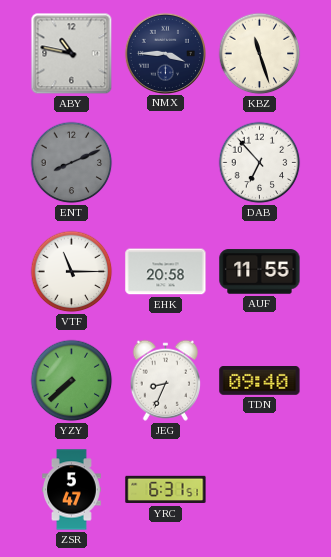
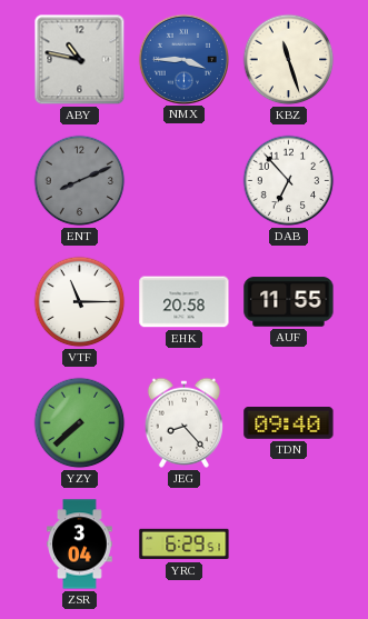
NMX dial: navy -> blue (183, 59)
JEG: 8:34 -> 8:23 (183, 422)
ZSR: 5:47 -> 3:04 (80, 545)
YRC: 6:31 -> 6:29 (185, 545)
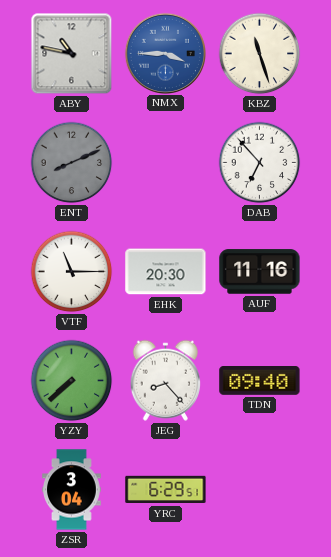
EHK: 20:58 -> 20:30 (166, 272)
AUF: 11:55 -> 11:16 (260, 272)
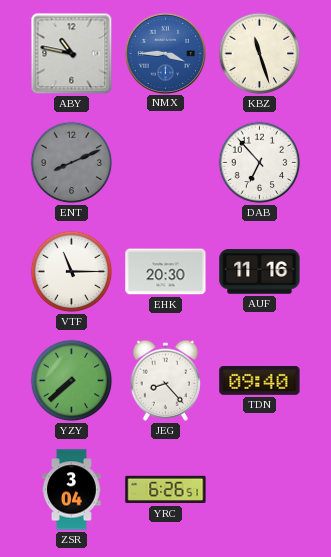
YRC: 6:29 -> 6:26 (166, 490)
